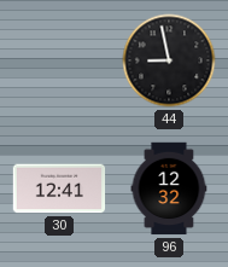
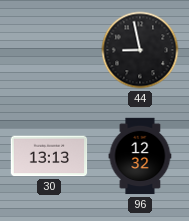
30: 12:41 -> 13:13 (49, 156)
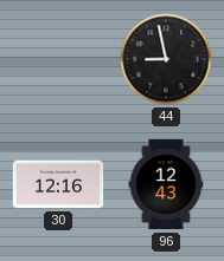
30: 13:13 -> 12:16 (58, 184)
96: 12:32 -> 12:43 (166, 184)
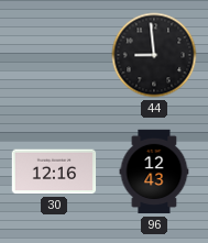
44: 8:58 -> 8:59 (154, 55)
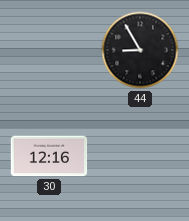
44: 8:59 -> 8:55 (140, 50)
96: 12:43 -> none (154, 172)
